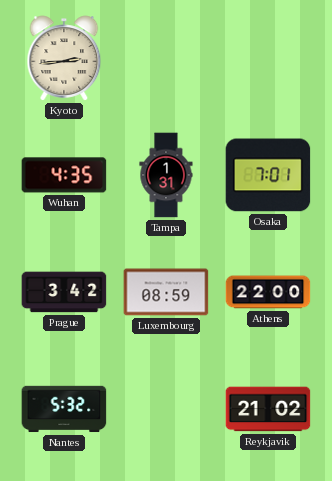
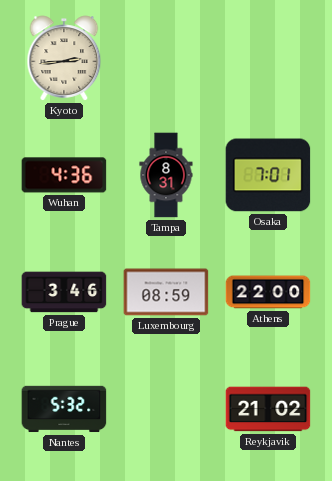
Wuhan: 4:35 -> 4:36 (64, 175)
Tampa: 1:31 -> 8:31 (166, 175)
Prague: 3:42 -> 3:46 (64, 292)
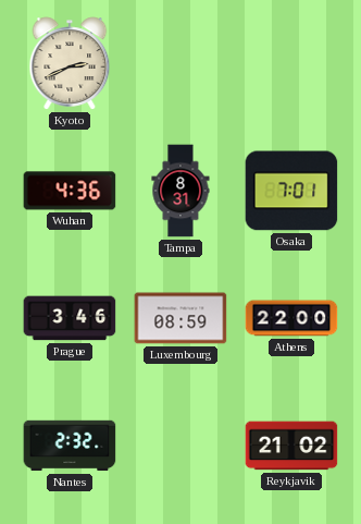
Kyoto: 2:44 -> 2:41 (70, 63)
Nantes: 5:32 -> 2:32 (70, 446)
